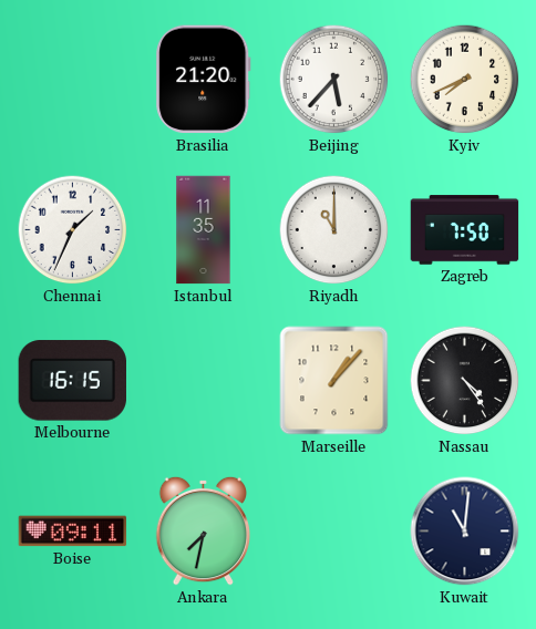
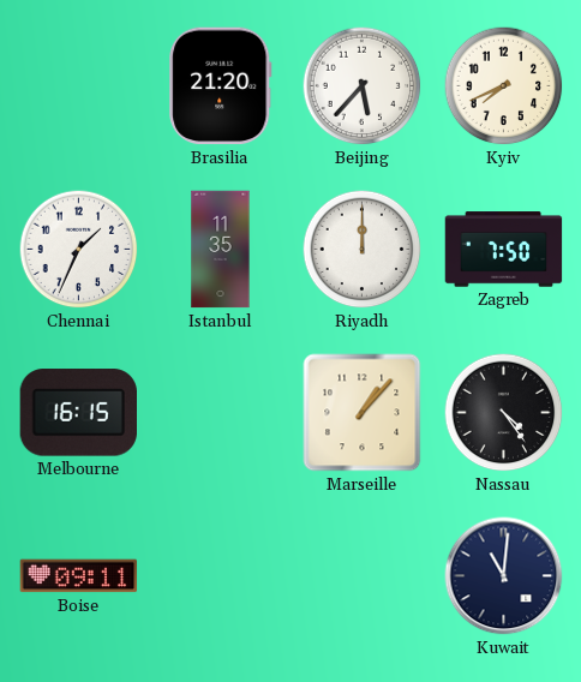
Riyadh: 11:00 -> 12:00 (363, 250)
Ankara: 7:32 -> none (204, 530)
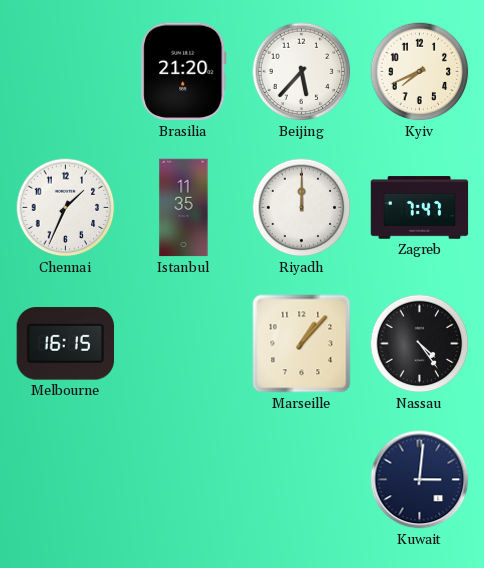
Zagreb: 7:50 -> 7:47 (420, 208)
Boise: 09:11 -> none (79, 576)
Kuwait: 11:01 -> 3:01 (420, 480)
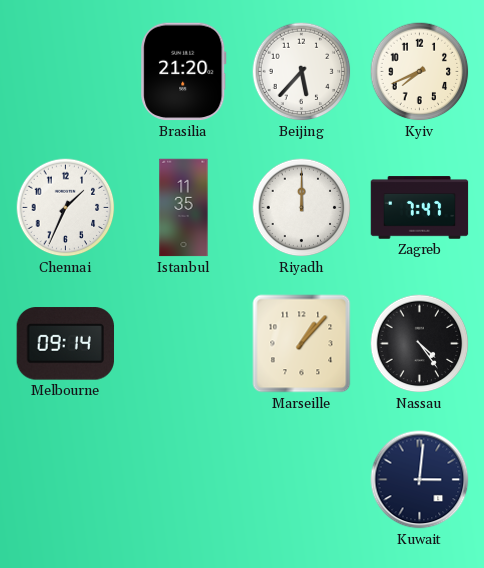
Melbourne: 16:15 -> 09:14 (65, 344)
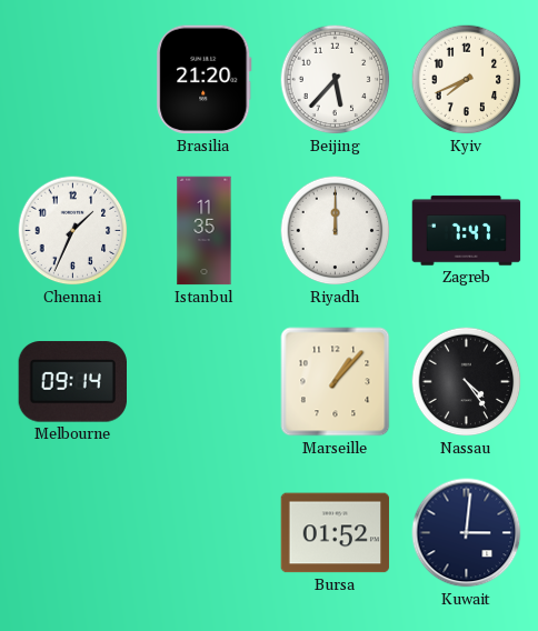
Bursa: none -> 01:52 (336, 533)
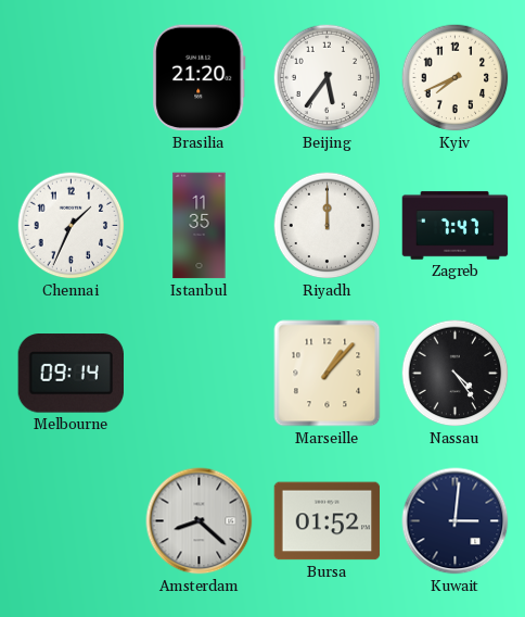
Beijing: 5:37 -> 5:36 (328, 78)
Amsterdam: none -> 8:22 (200, 521)
